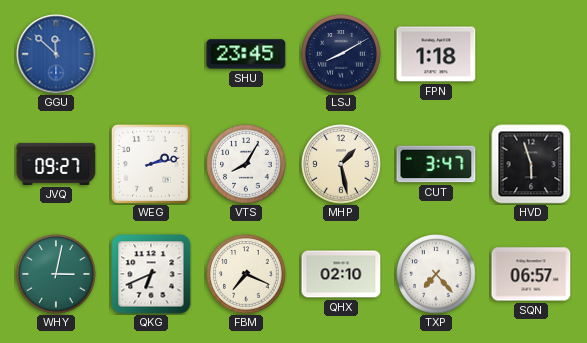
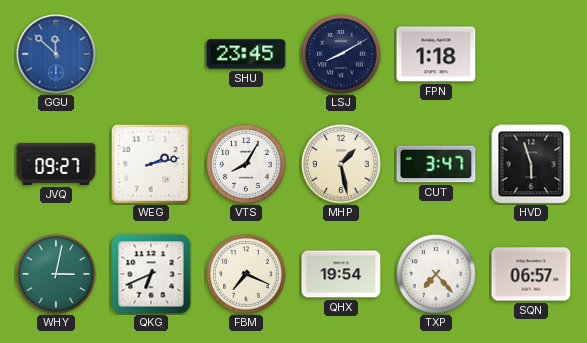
QHX: 02:10 -> 19:54 (341, 274)
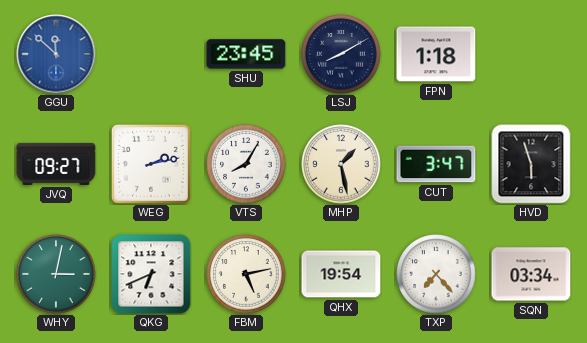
FBM: 7:19 -> 5:13 (246, 274)
SQN: 06:57 -> 03:34 (531, 274)
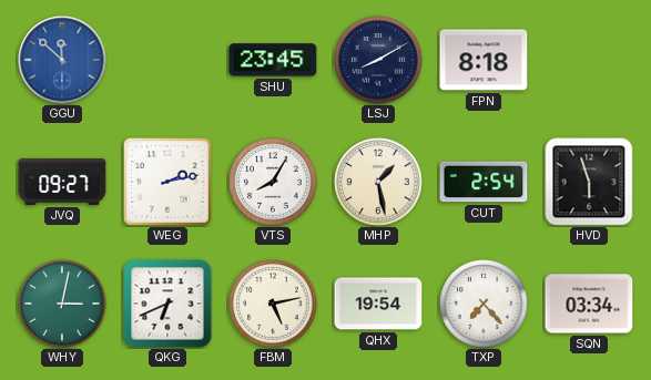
FPN: 1:18 -> 8:18 (484, 60)
CUT: 3:47 -> 2:54 (484, 182)
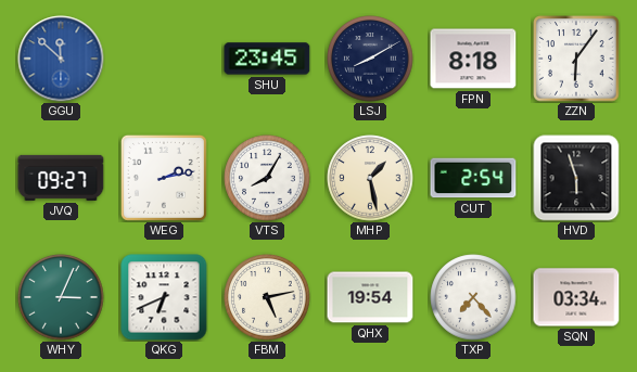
ZZN: none -> 6:06 (576, 59)
WHY: 3:02 -> 3:04 (61, 297)
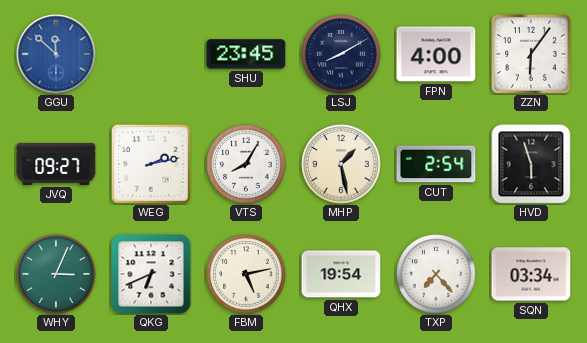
FPN: 8:18 -> 4:00 (436, 54)
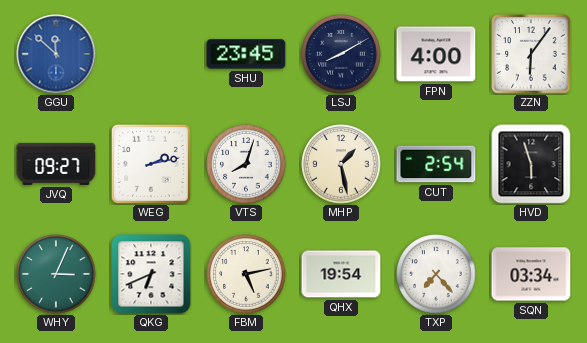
VTS: 8:05 -> 8:03 (246, 164)
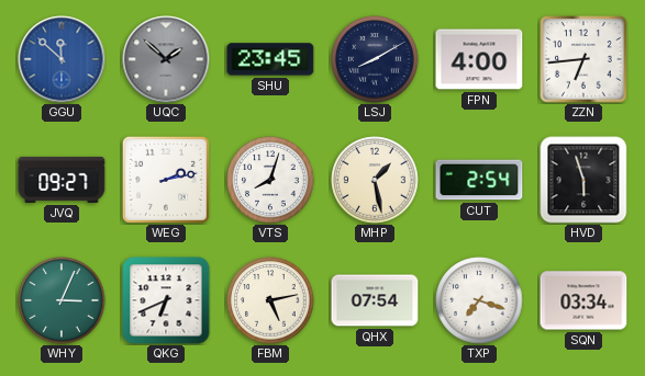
UQC: none -> 1:52 (166, 59)
ZZN: 6:06 -> 6:44 (583, 59)
QHX: 19:54 -> 07:54 (375, 300)
TXP: 7:23 -> 7:18 (479, 300)
